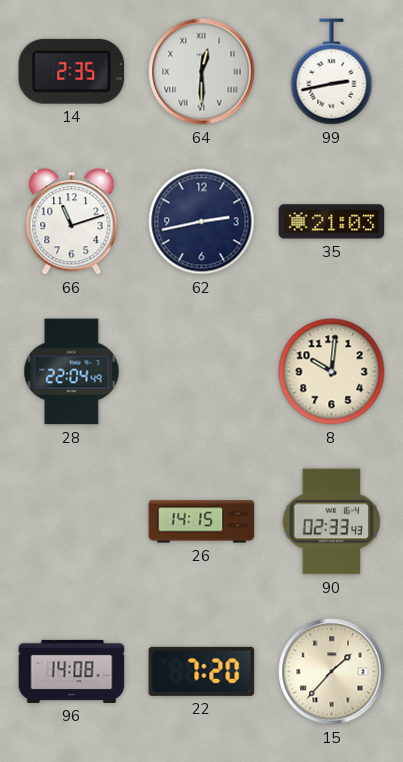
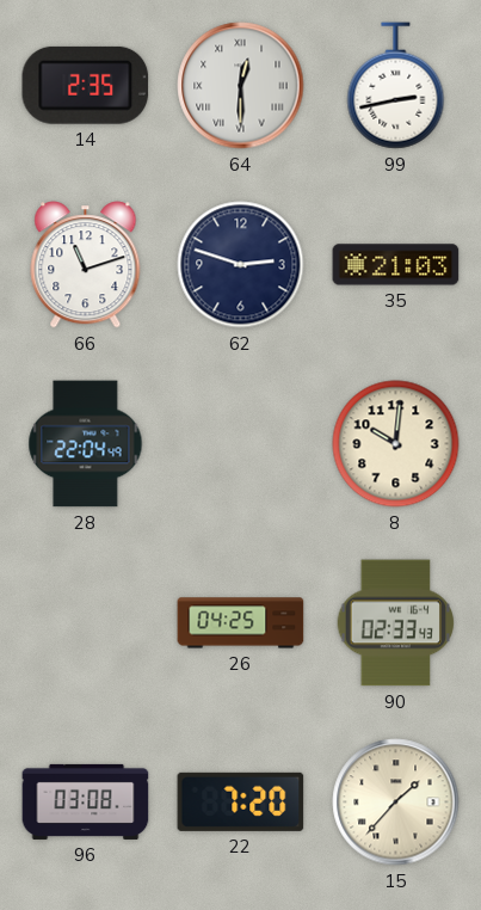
62: 2:43 -> 2:48 (241, 265)
26: 14:15 -> 04:25 (241, 623)
96: 14:08 -> 03:08 (86, 801)
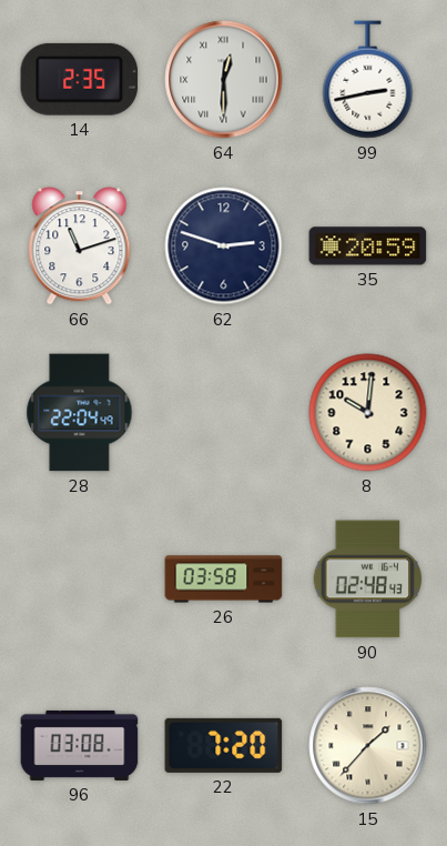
35: 21:03 -> 20:59 (368, 246)
26: 04:25 -> 03:58 (224, 580)
90: 02:33 -> 02:48 (368, 580)
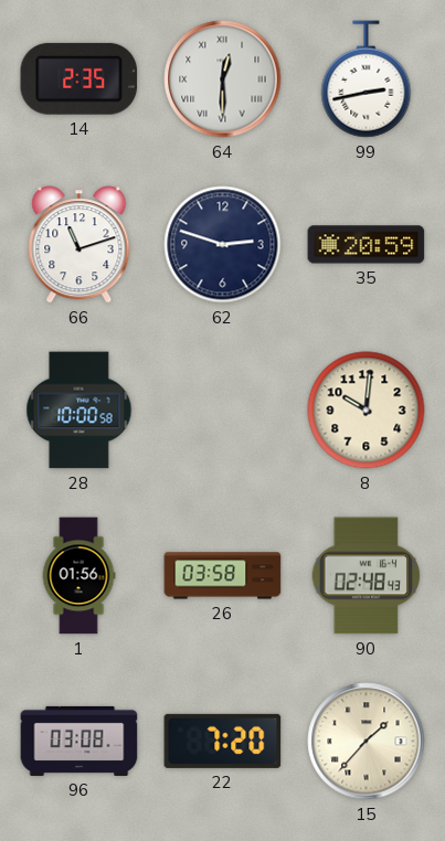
28: 22:04 -> 10:00 (80, 411)
1: none -> 01:56 (78, 576)
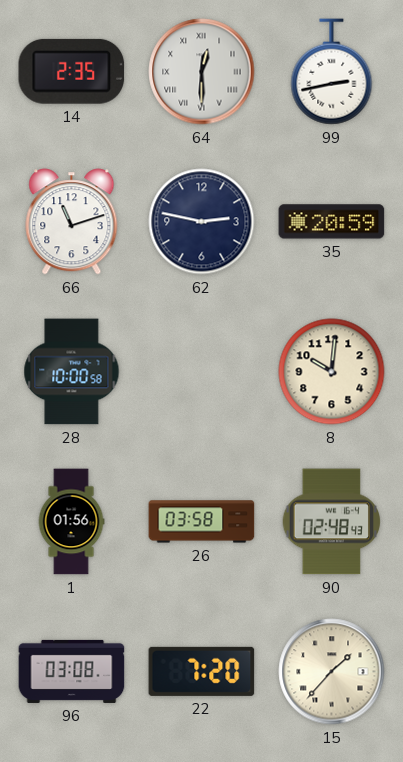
62: 2:48 -> 2:47 (202, 222)
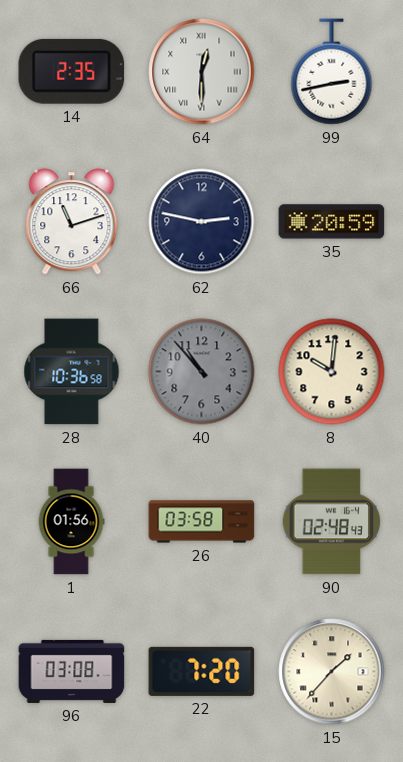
28: 10:00 -> 10:36 (72, 372)
40: none -> 10:53 (202, 372)
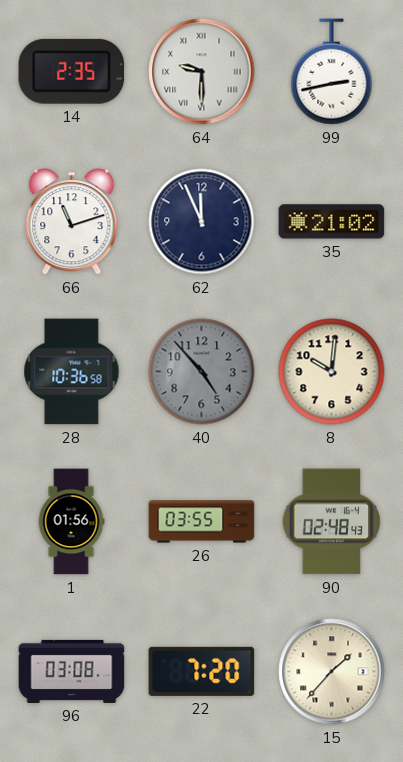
64: 12:30 -> 9:30 (202, 72)
62: 2:47 -> 11:56 (202, 222)
35: 20:59 -> 21:02 (332, 222)
40: 10:53 -> 4:53 (202, 372)
26: 03:58 -> 03:55 (202, 522)
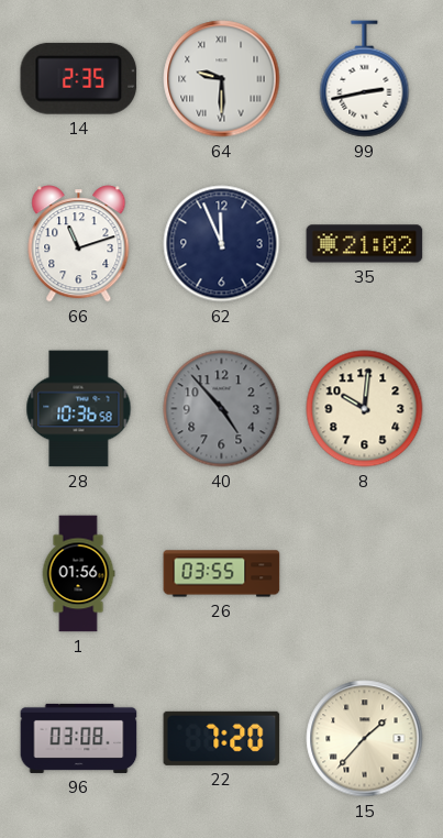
90: 02:48 -> none (332, 522)
